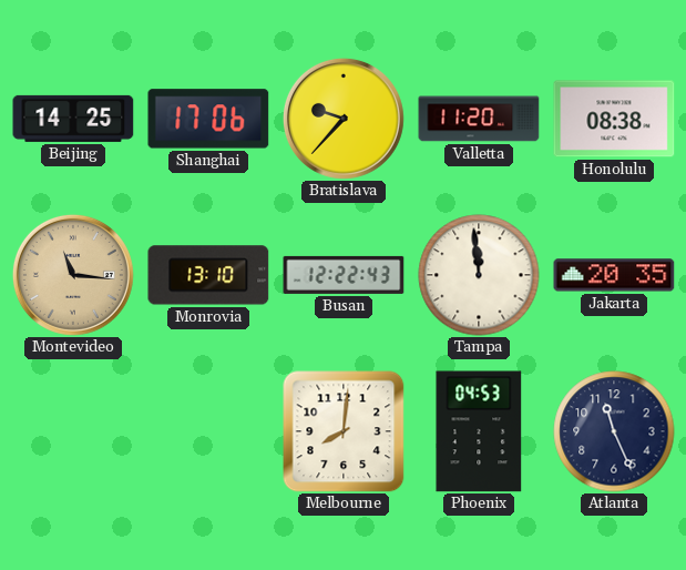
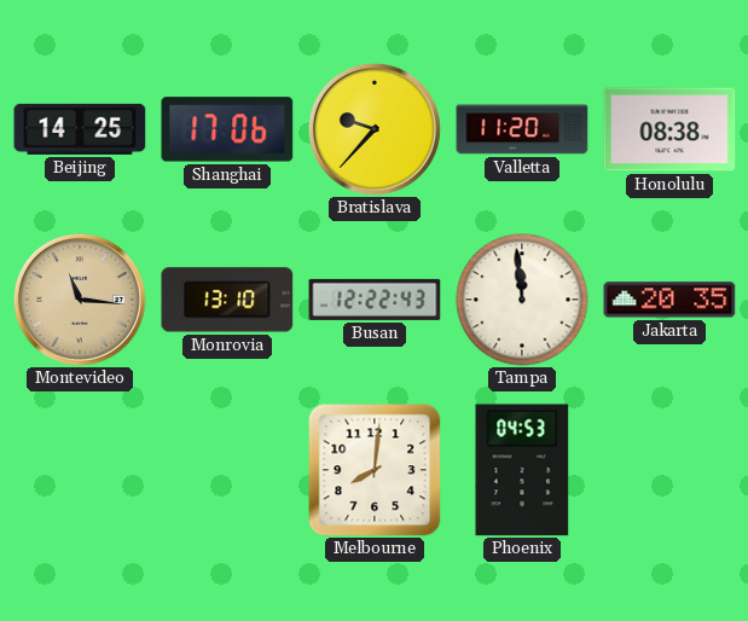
Atlanta: 11:26 -> none (614, 431)
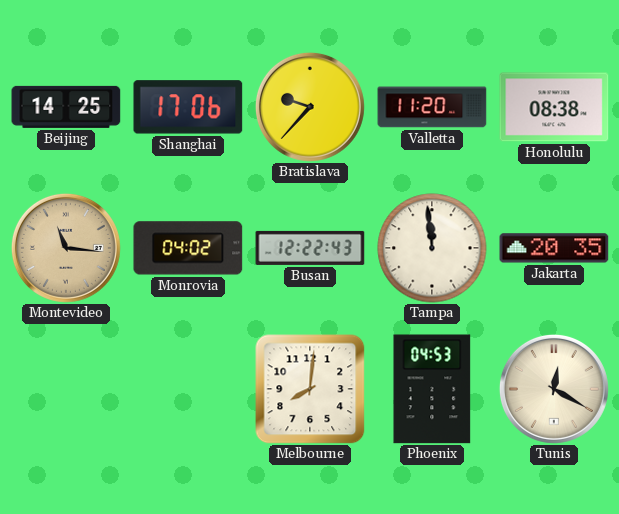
Monrovia: 13:10 -> 04:02 (188, 248)
Tunis: none -> 12:20 (554, 389)
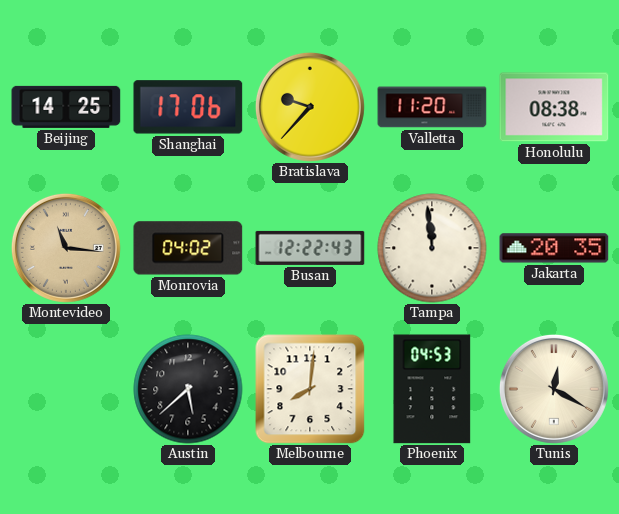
Austin: none -> 5:38 (188, 389)
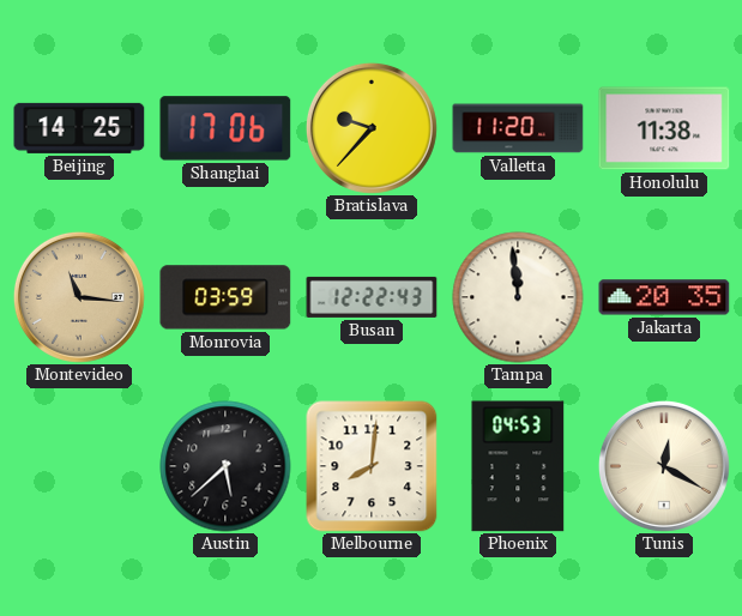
Honolulu: 08:38 -> 11:38 (664, 128)
Monrovia: 04:02 -> 03:59 (225, 297)
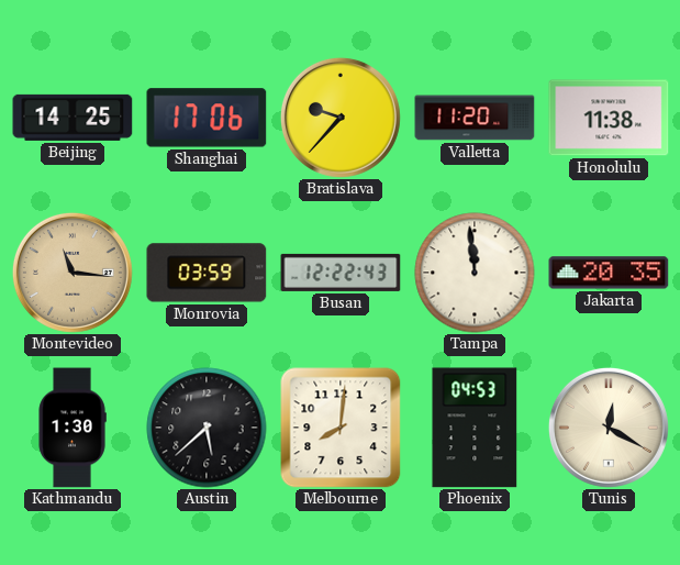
Kathmandu: none -> 1:30 (73, 428)
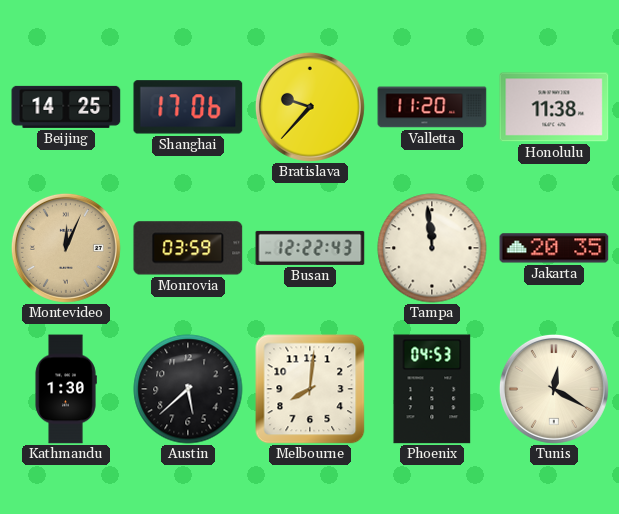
Montevideo: 11:16 -> 12:04 (66, 248)
